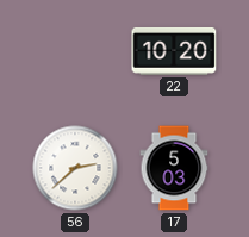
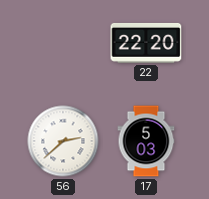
22: 10:20 -> 22:20 (146, 43)
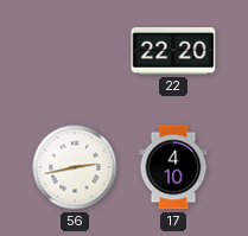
56: 2:38 -> 2:43 (75, 167)
17: 5:03 -> 4:10 (173, 167)
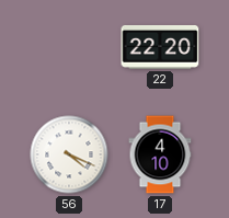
56: 2:43 -> 4:19 (69, 154)
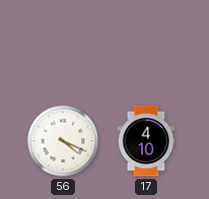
22: 22:20 -> none (160, 47)
